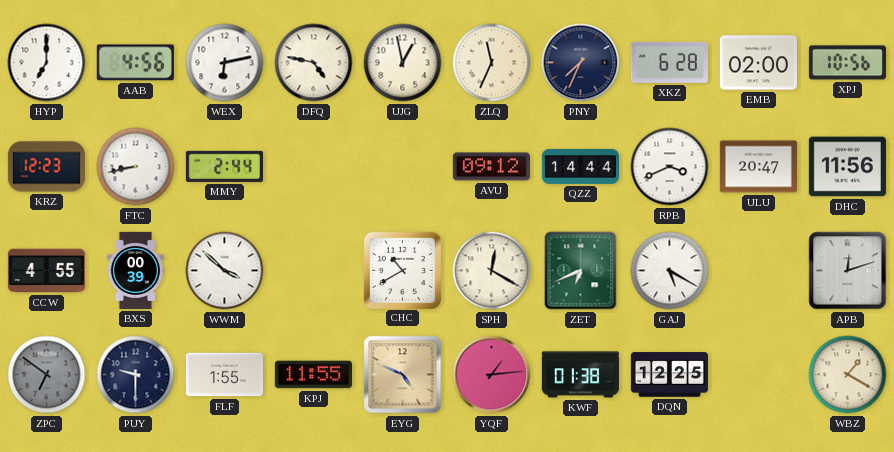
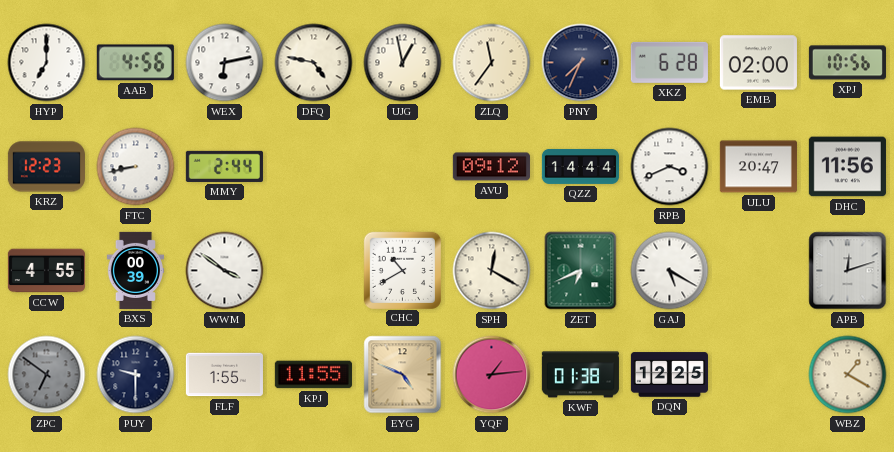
ZLQ: 11:34 -> 11:36 (492, 63)
WWM: 3:52 -> 3:51 (225, 271)
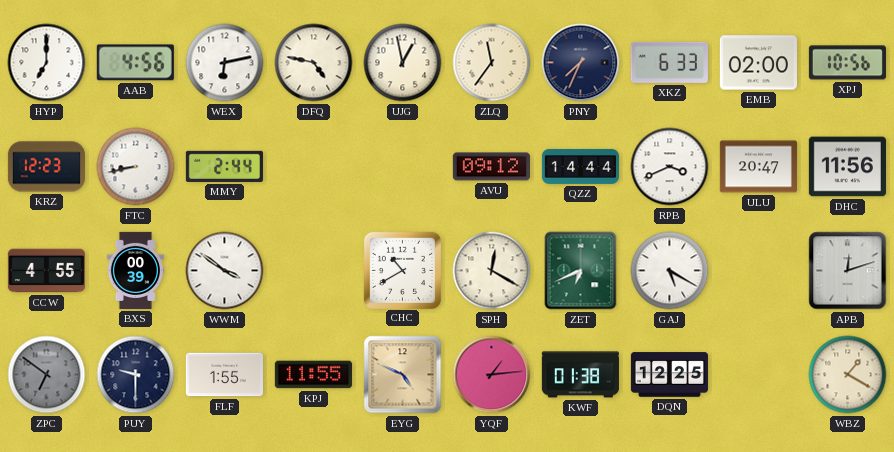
XKZ: 6:28 -> 6:33 (669, 62)
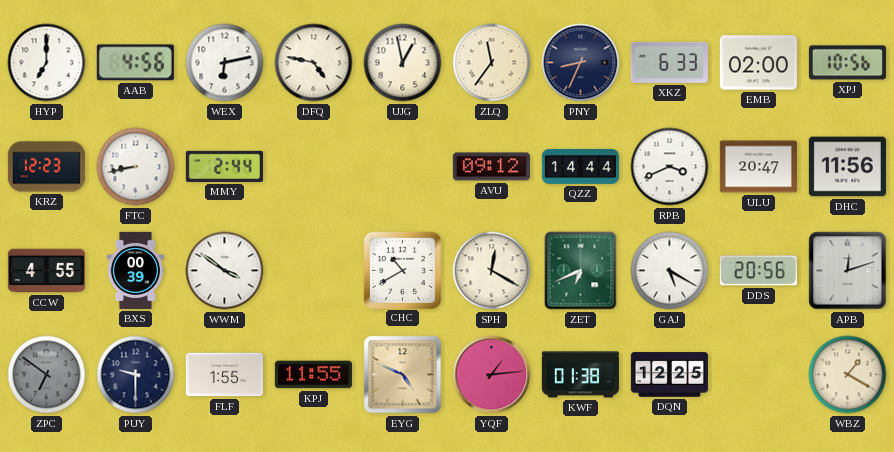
PNY: 7:34 -> 8:34 (581, 63)
DDS: none -> 20:56 (758, 271)
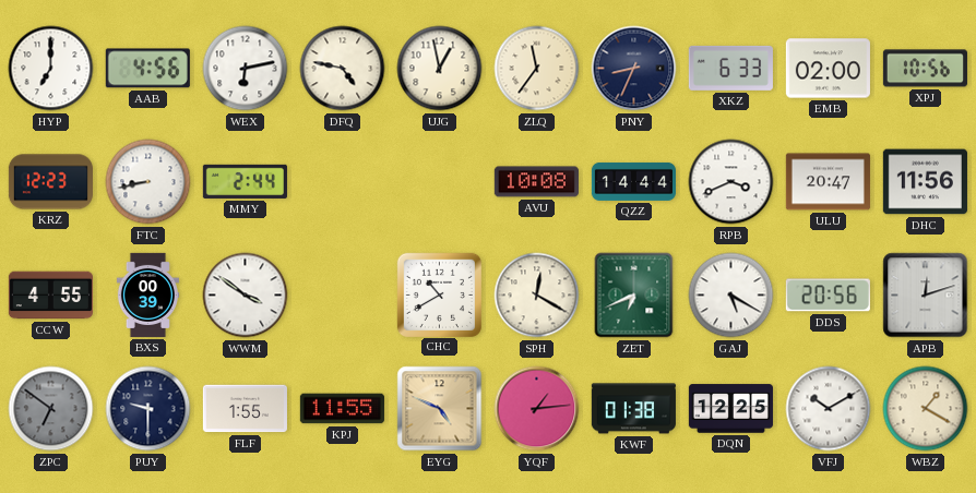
AVU: 09:12 -> 10:08 (536, 182)
VFJ: none -> 10:10 (829, 409)
